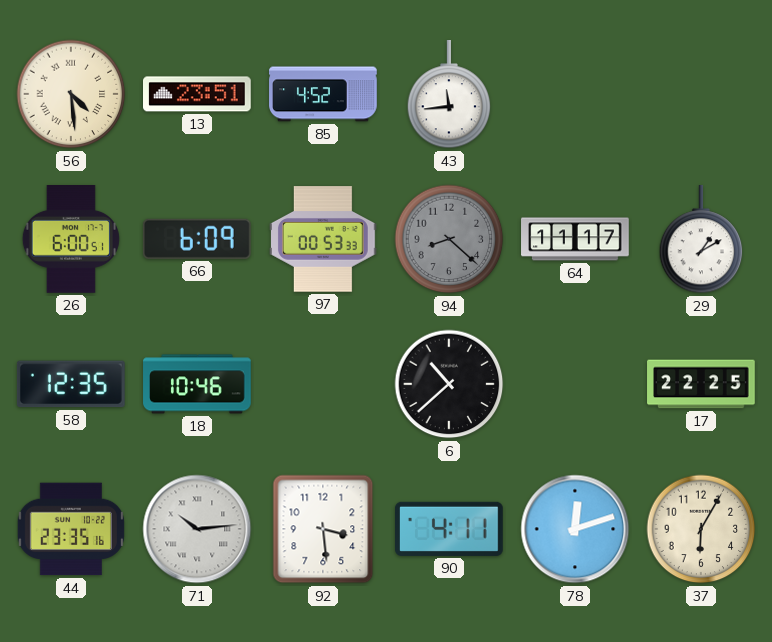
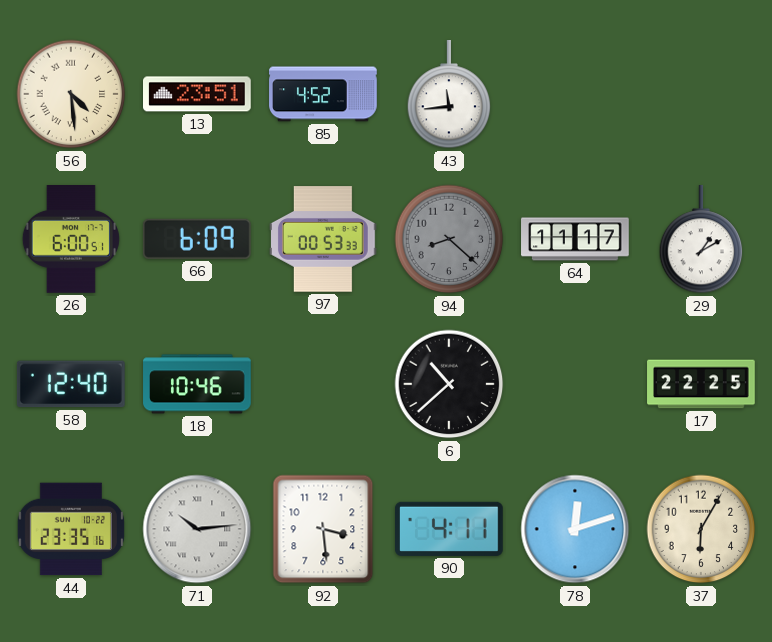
58: 12:35 -> 12:40 (71, 384)
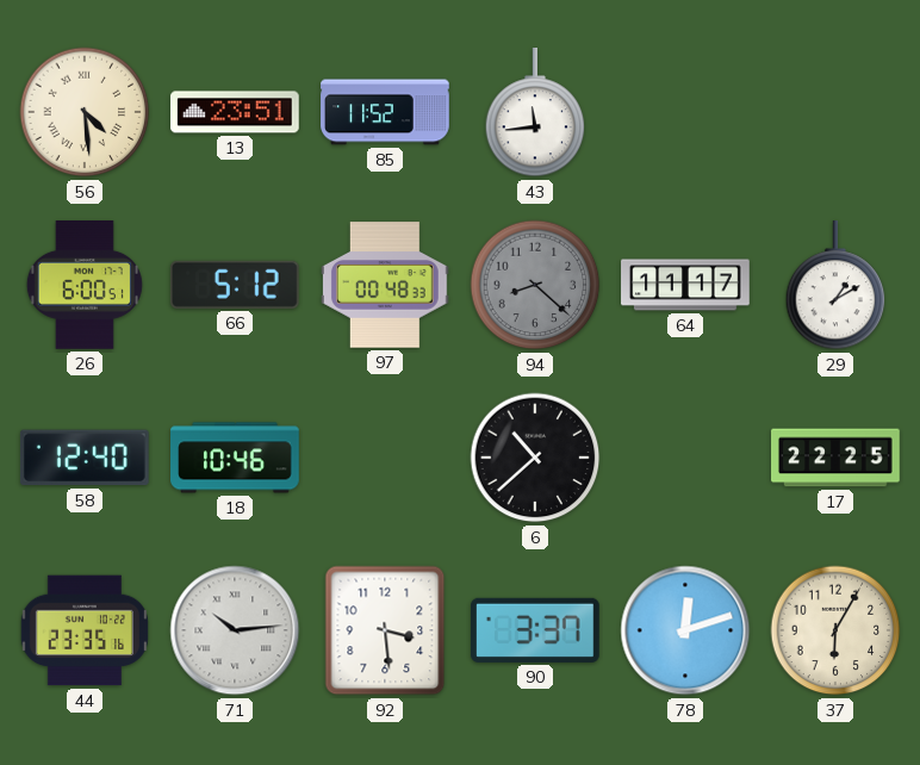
85: 4:52 -> 11:52 (385, 112)
66: 6:09 -> 5:12 (235, 285)
97: 00:53 -> 00:48 (386, 285)
90: 4:11 -> 3:37 (536, 630)
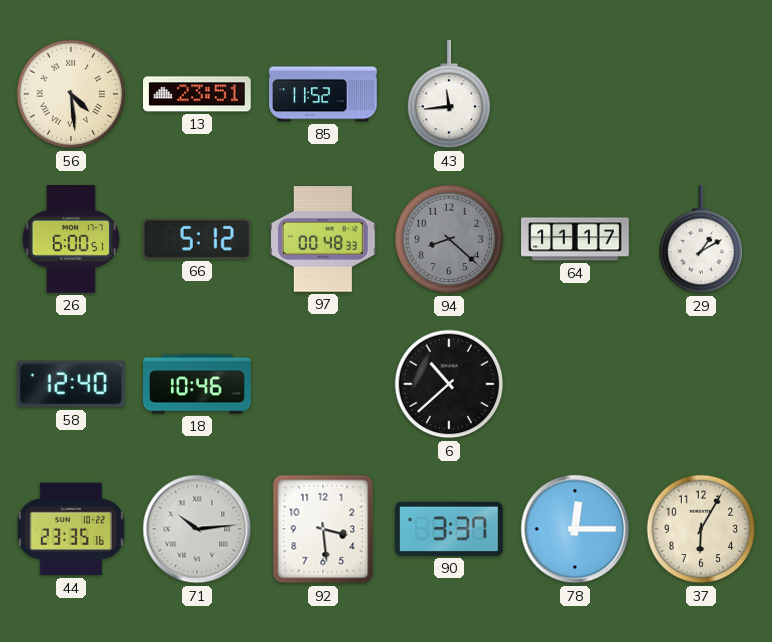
17: 22:25 -> none (835, 458)
78: 12:12 -> 12:15 (575, 529)
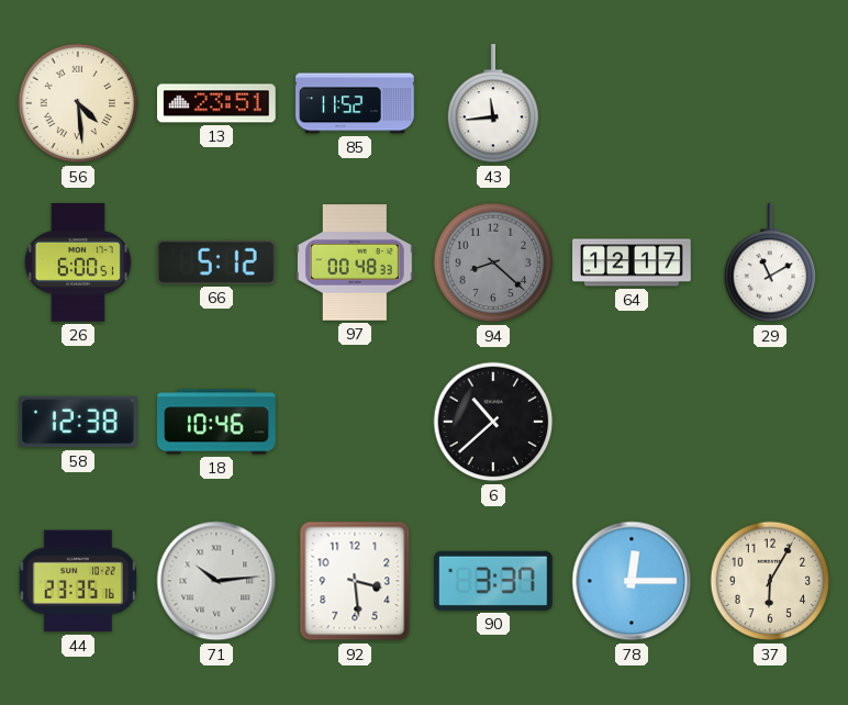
64: 11:17 -> 12:17 (632, 262)
29: 1:10 -> 11:10 (770, 264)
58: 12:40 -> 12:38 (78, 422)
